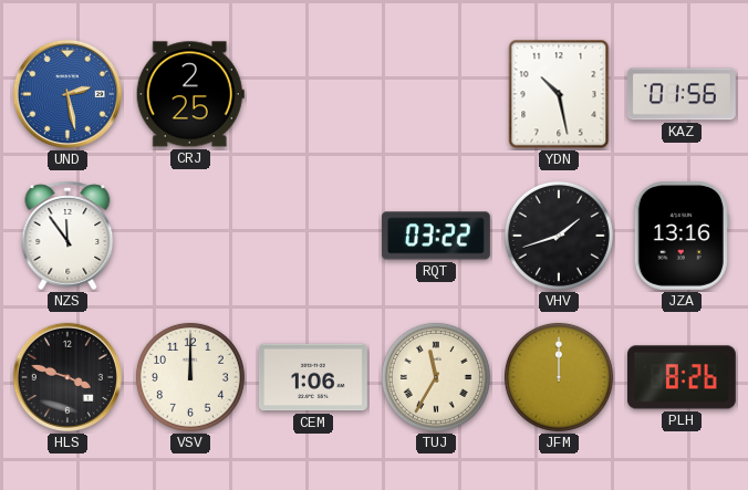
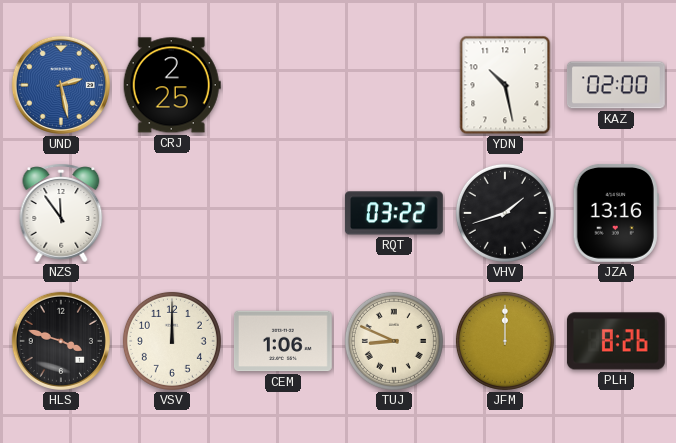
KAZ: 01:56 -> 02:00 (616, 85)
TUJ: 11:35 -> 8:49 (394, 341)
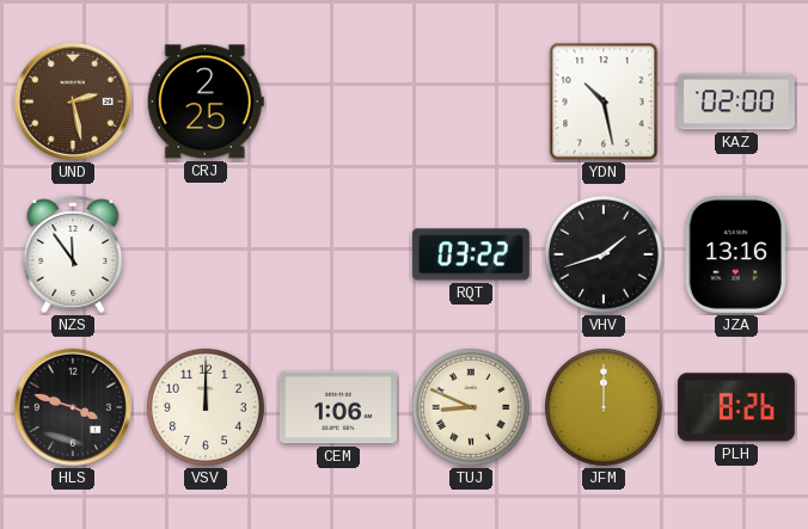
UND dial: blue -> brown (73, 102)
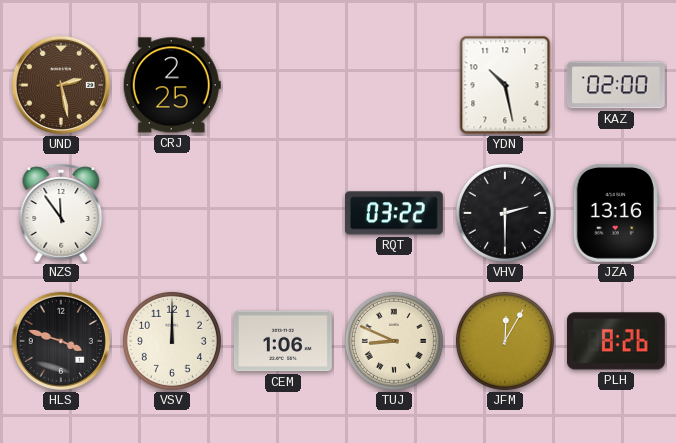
VHV: 1:42 -> 2:30 (505, 213)
JFM: 12:00 -> 12:05 (505, 341)
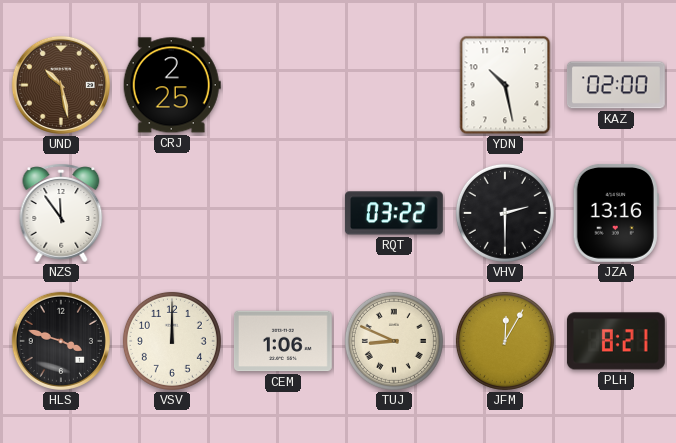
UND: 2:28 -> 10:28 (61, 85)
PLH: 8:26 -> 8:21 (616, 341)
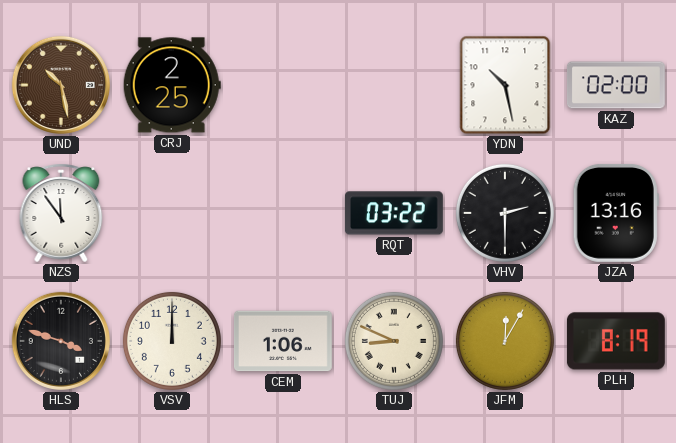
PLH: 8:21 -> 8:19 (616, 341)
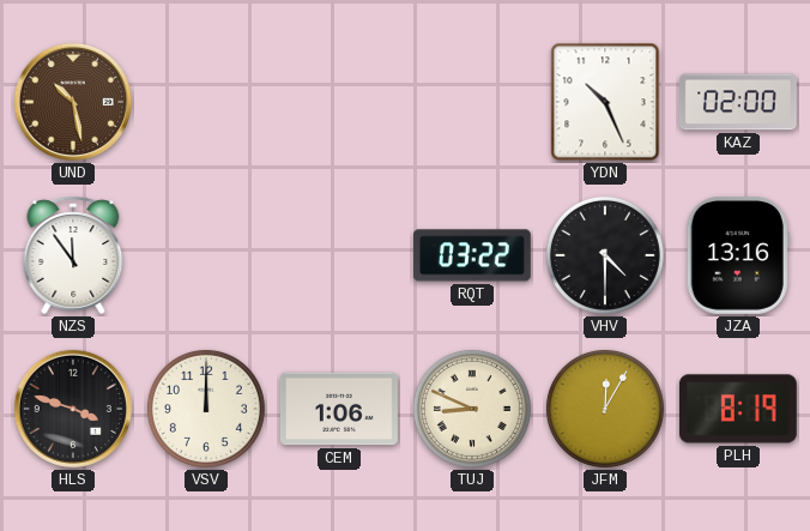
CRJ: 2:25 -> none (172, 85)
YDN: 10:28 -> 10:26 (605, 102)
VHV: 2:30 -> 4:30 (605, 255)
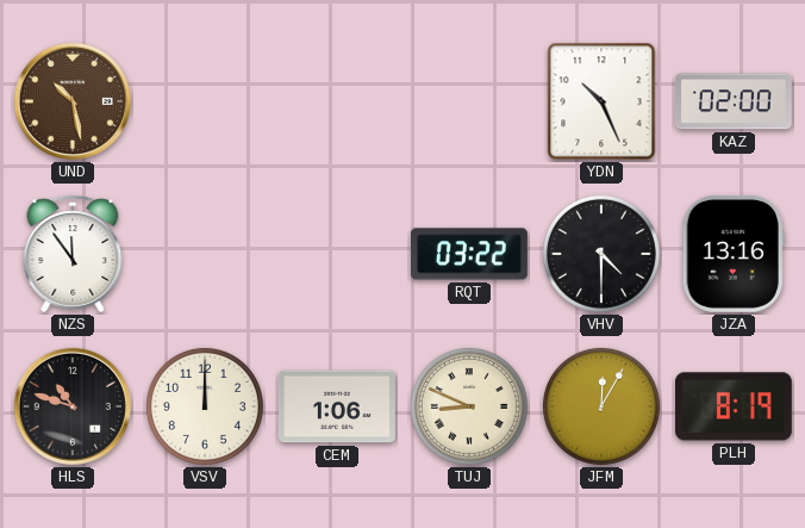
HLS: 3:48 -> 10:48 (73, 406)
